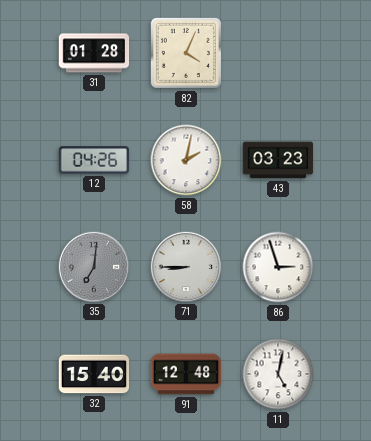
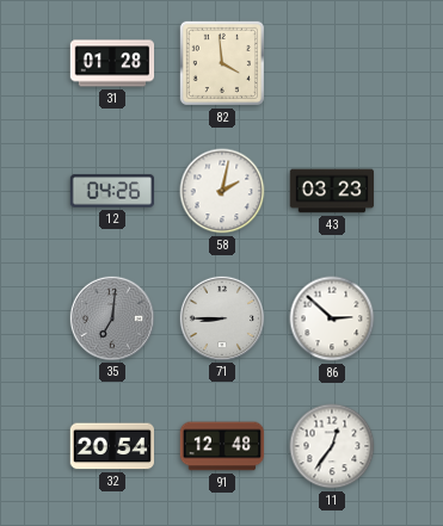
82: 4:04 -> 3:59 (222, 63)
86: 2:57 -> 2:52 (332, 318)
32: 15:40 -> 20:54 (112, 446)
11: 5:02 -> 12:36 (332, 446)
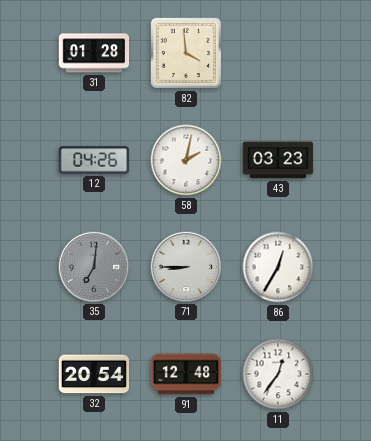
86: 2:52 -> 12:35 (278, 267)
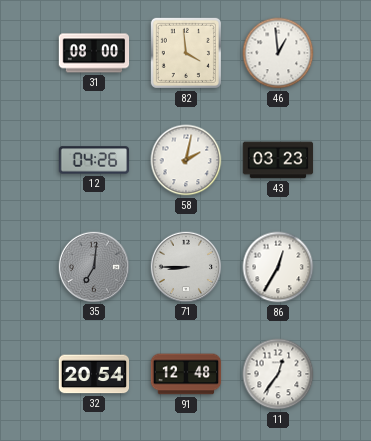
31: 01:28 -> 08:00 (94, 53)
46: none -> 12:59 (278, 53)
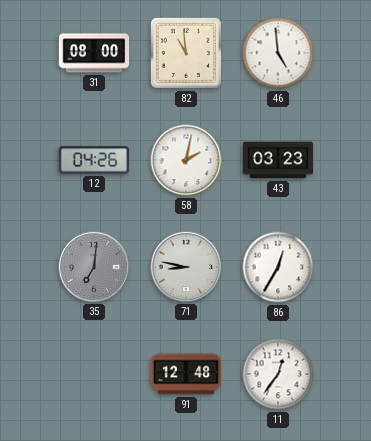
82: 3:59 -> 10:59 (186, 53)
46: 12:59 -> 4:59 (278, 53)
71: 8:45 -> 8:47 (185, 266)
32: 20:54 -> none (94, 374)
